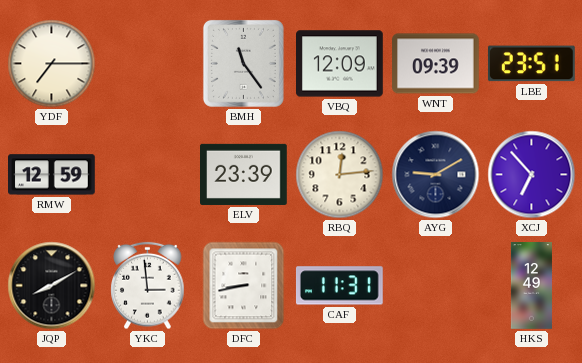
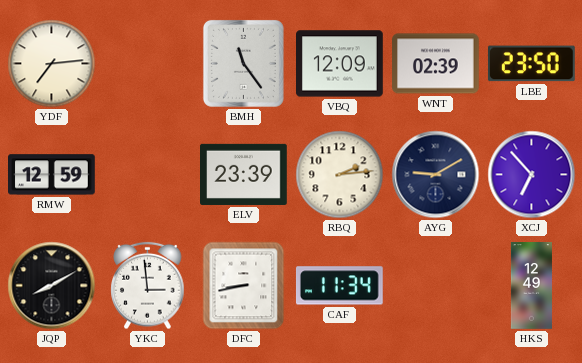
YDF: 7:15 -> 7:14 (52, 64)
WNT: 09:39 -> 02:39 (436, 64)
LBE: 23:51 -> 23:50 (531, 64)
RBQ: 12:14 -> 2:14 (340, 175)
CAF: 11:31 -> 11:34 (339, 286)
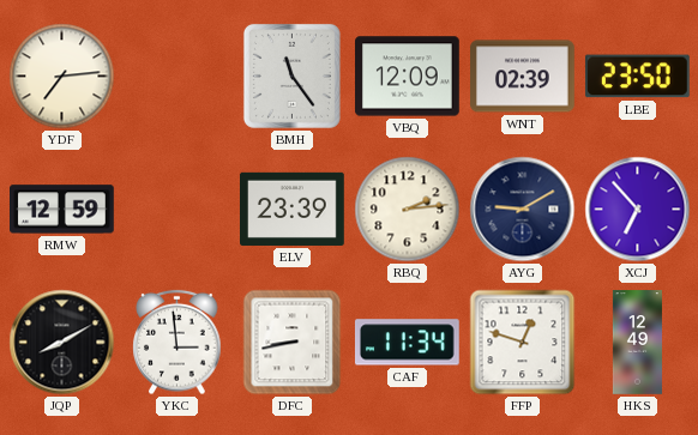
FFP: none -> 12:48 (523, 343)
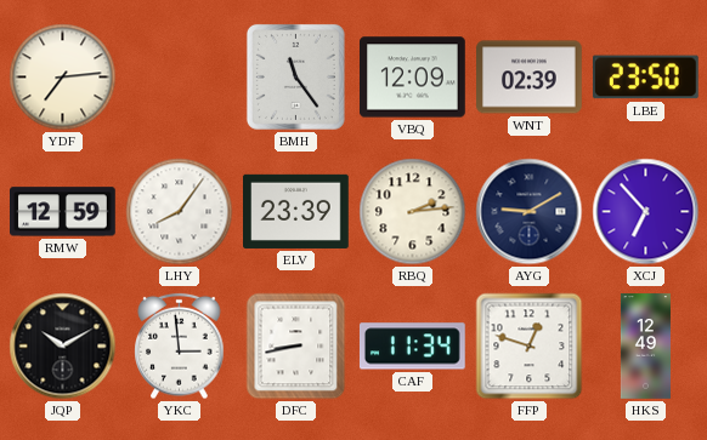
LHY: none -> 8:06 (180, 212)
JQP: 8:10 -> 10:10 (63, 347)
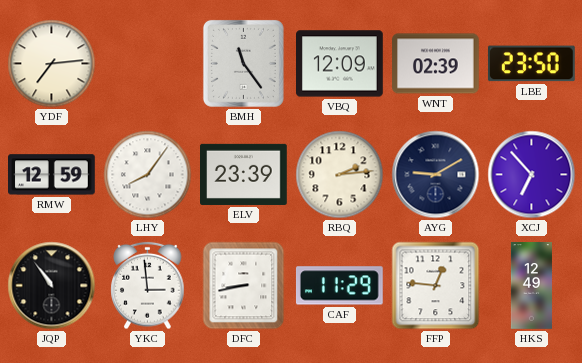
JQP: 10:10 -> 10:54 (52, 286)
CAF: 11:34 -> 11:29 (339, 286)
FFP: 12:48 -> 12:46 (436, 286)
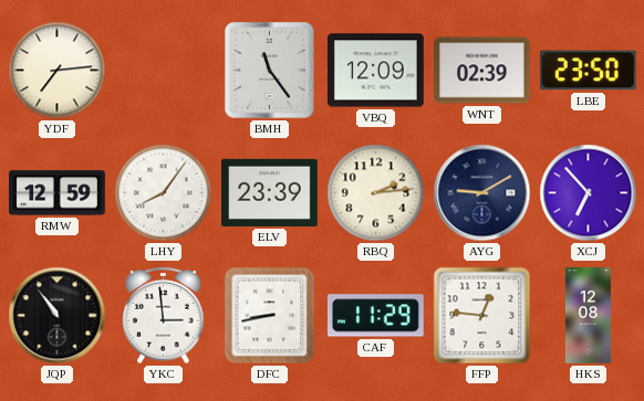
HKS: 12:49 -> 12:08 (588, 316)
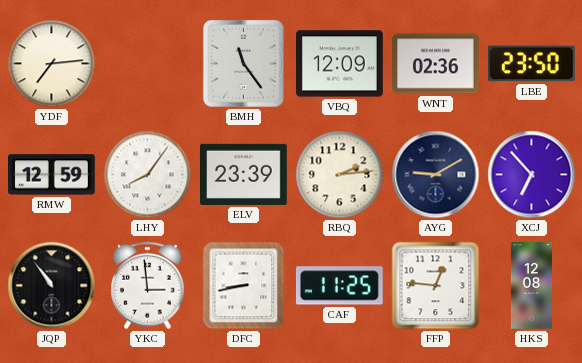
WNT: 02:39 -> 02:36 (436, 64)
CAF: 11:29 -> 11:25 (339, 286)
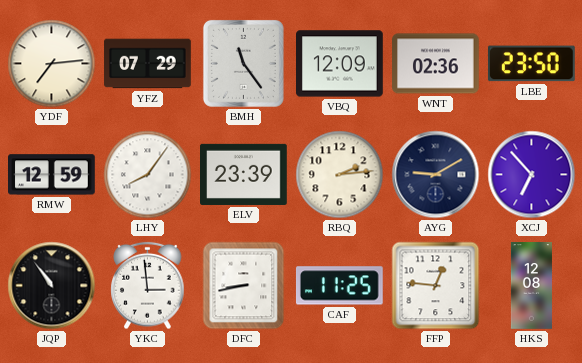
YFZ: none -> 07:29 (148, 64)
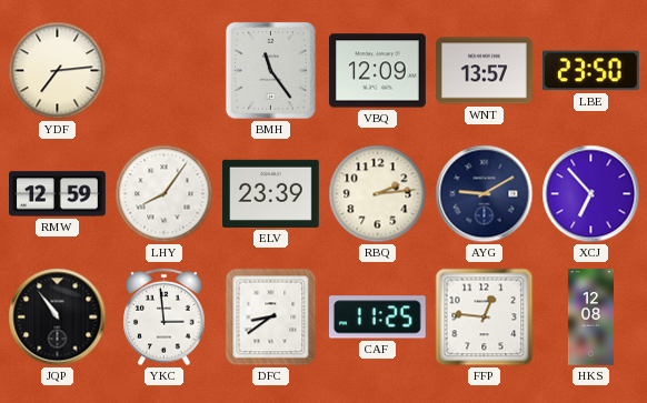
YFZ: 07:29 -> none (148, 64)
WNT: 02:36 -> 13:57 (485, 71)
DFC: 8:43 -> 8:39 (271, 318)
